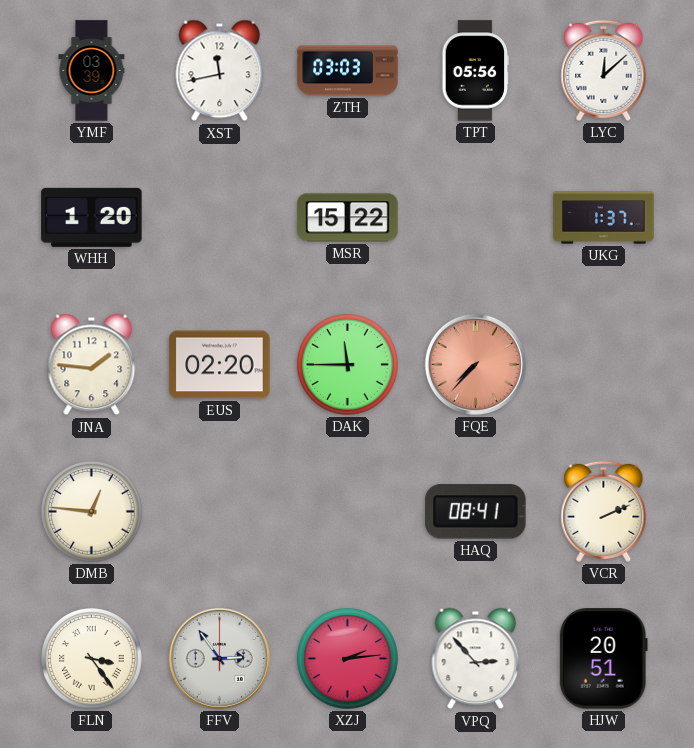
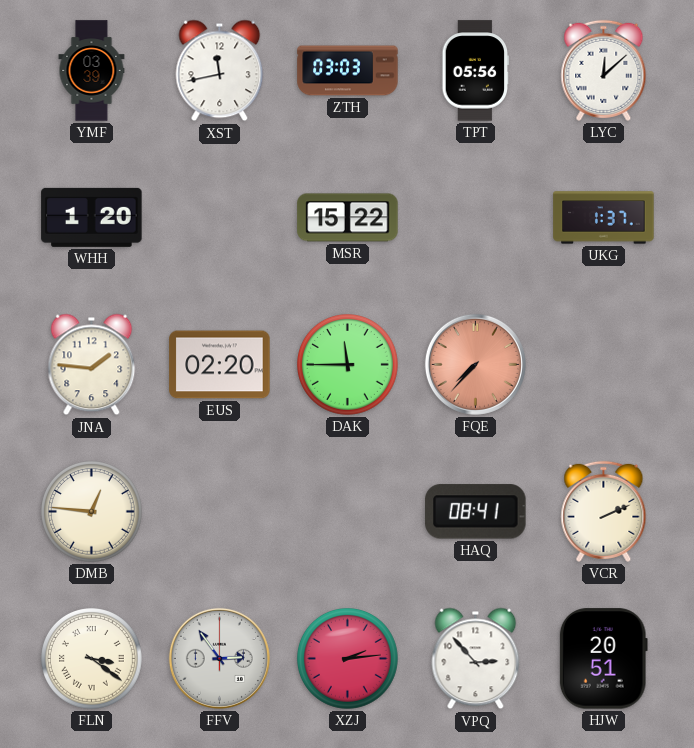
FLN: 3:24 -> 3:21 (92, 659)
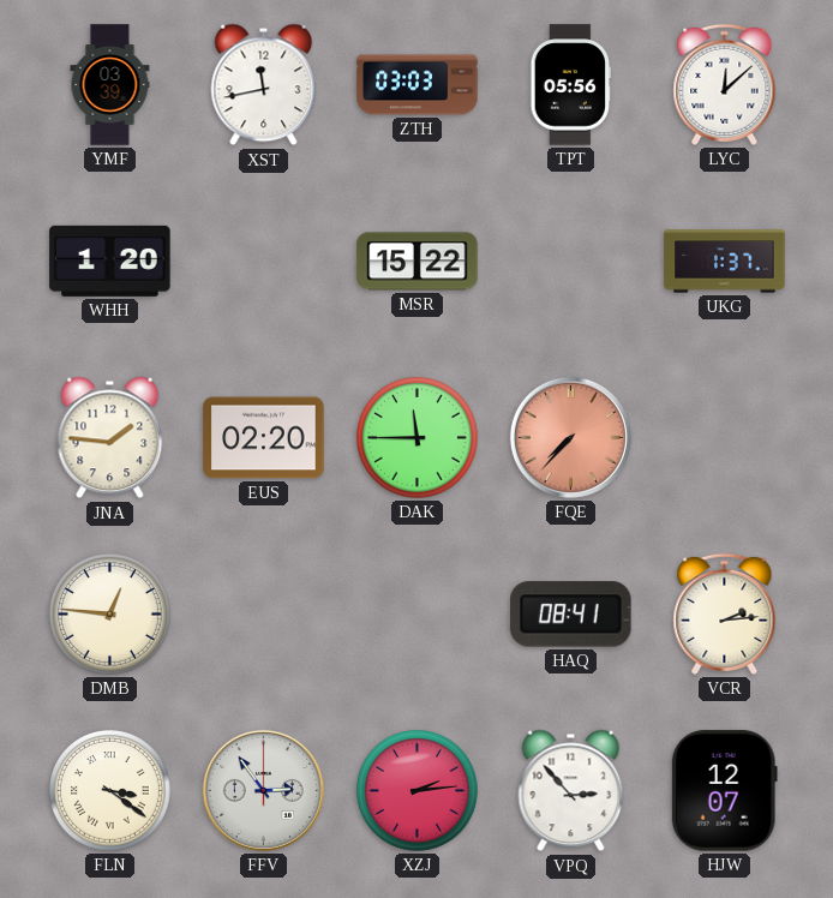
VCR: 2:11 -> 2:14 (725, 613)
HJW: 20:51 -> 12:07 (724, 791)
